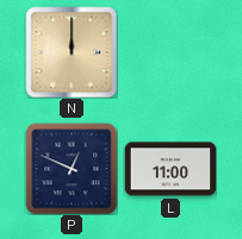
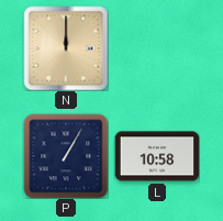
P: 12:49 -> 1:05 (66, 156)
L: 11:00 -> 10:58 (157, 156)
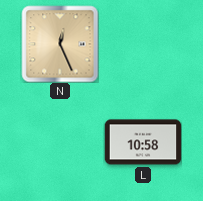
N: 12:00 -> 12:26 (60, 44)
P: 1:05 -> none (66, 156)
